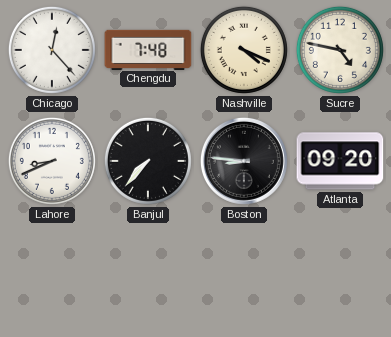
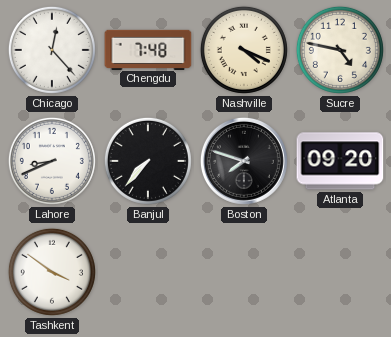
Boston: 8:46 -> 7:48 (244, 161)
Tashkent: none -> 3:51 (52, 272)
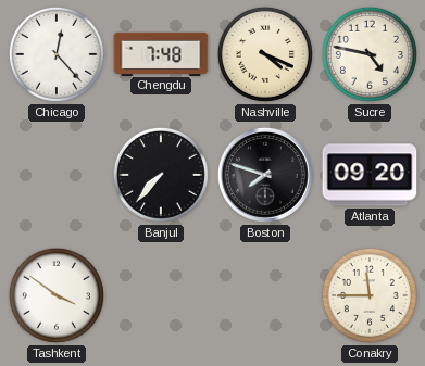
Lahore: 8:41 -> none (52, 161)
Conakry: none -> 11:45 (370, 295)
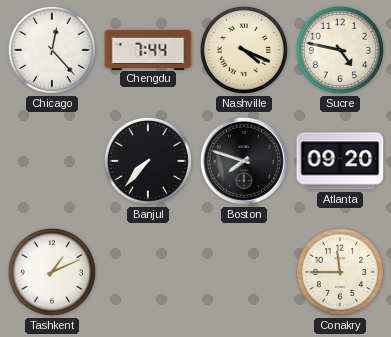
Chengdu: 7:48 -> 7:44 (148, 49)
Tashkent: 3:51 -> 1:11 (52, 272)
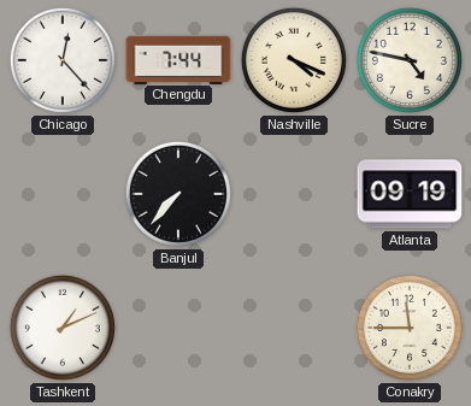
Boston: 7:48 -> none (244, 161)
Atlanta: 09:20 -> 09:19 (410, 194)
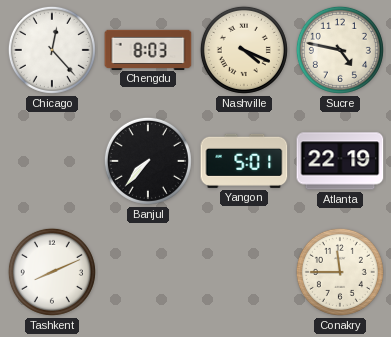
Chengdu: 7:44 -> 8:03 (148, 49)
Yangon: none -> 5:01 (244, 161)
Atlanta: 09:19 -> 22:19 (340, 161)
Tashkent: 1:11 -> 8:11 (52, 272)
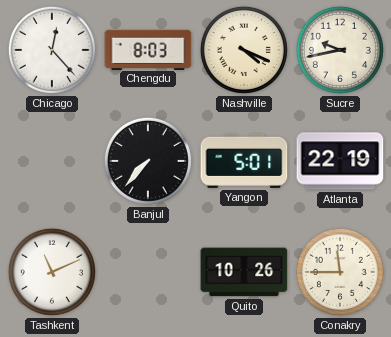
Sucre: 4:47 -> 9:43 (340, 50)
Tashkent: 8:11 -> 11:11 (52, 272)
Quito: none -> 10:26 (244, 272)
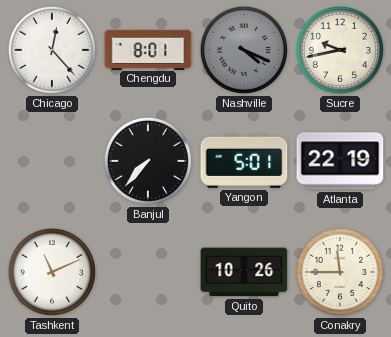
Chengdu: 8:03 -> 8:01 (148, 49)
Nashville dial: cream -> grey (244, 50)
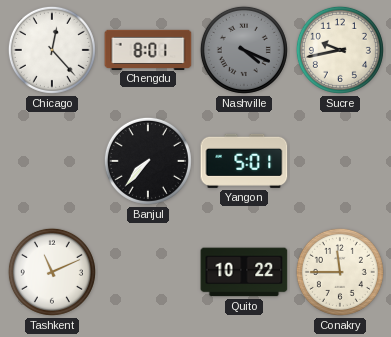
Atlanta: 22:19 -> none (340, 161)
Quito: 10:26 -> 10:22 (244, 272)
